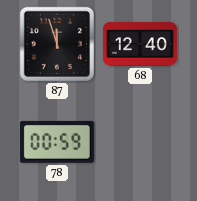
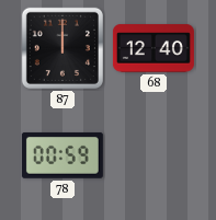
87: 11:57 -> 12:00 (62, 48)
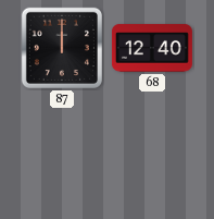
78: 00:59 -> none (62, 155)
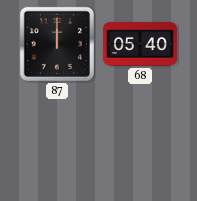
68: 12:40 -> 05:40 (140, 44)
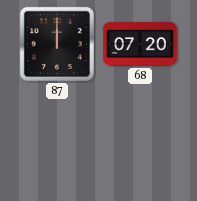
68: 05:40 -> 07:20 (140, 44)
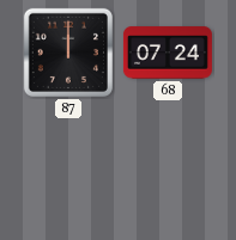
68: 07:20 -> 07:24 (168, 53)
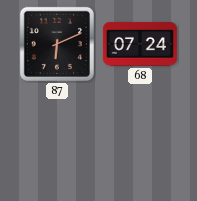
87: 12:00 -> 6:11 (57, 44)
